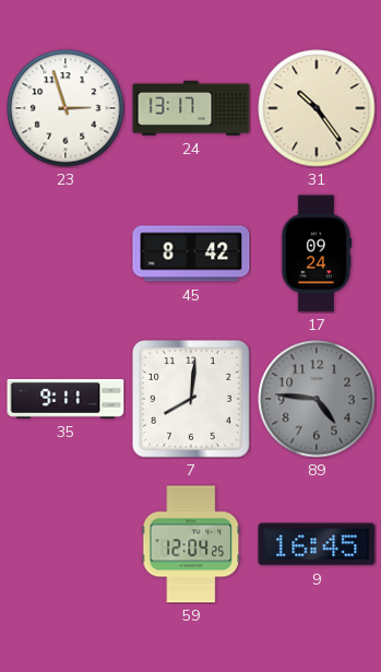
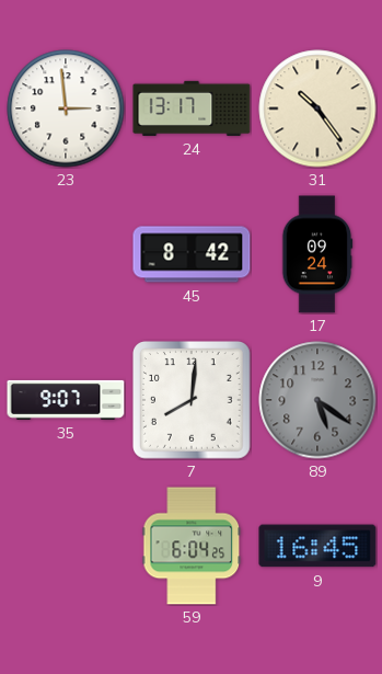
23: 2:57 -> 2:59 (66, 108)
35: 9:11 -> 9:07 (66, 400)
89: 4:46 -> 5:21 (317, 400)
59: 12:04 -> 6:04 (192, 546)
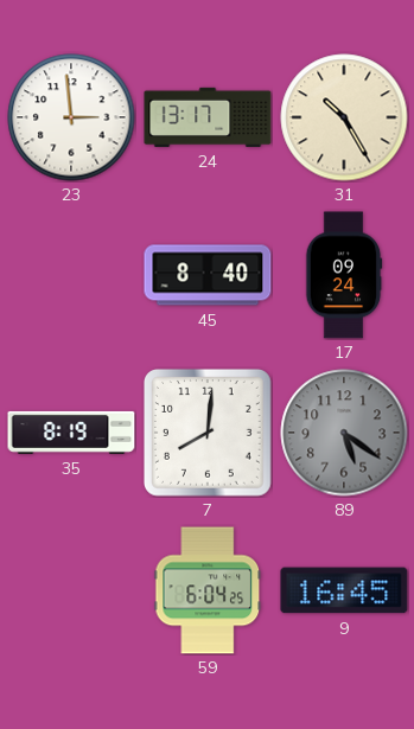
31: 10:24 -> 10:25 (344, 117)
45: 8:42 -> 8:40 (208, 275)
35: 9:07 -> 8:19 (71, 433)
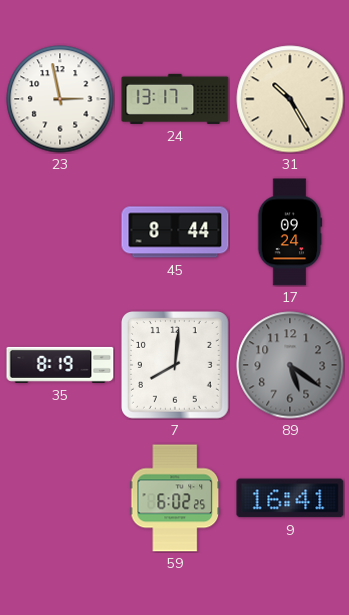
23: 2:59 -> 2:58 (60, 99)
45: 8:40 -> 8:44 (175, 232)
59: 6:04 -> 6:02 (175, 498)
9: 16:45 -> 16:41 (290, 498)
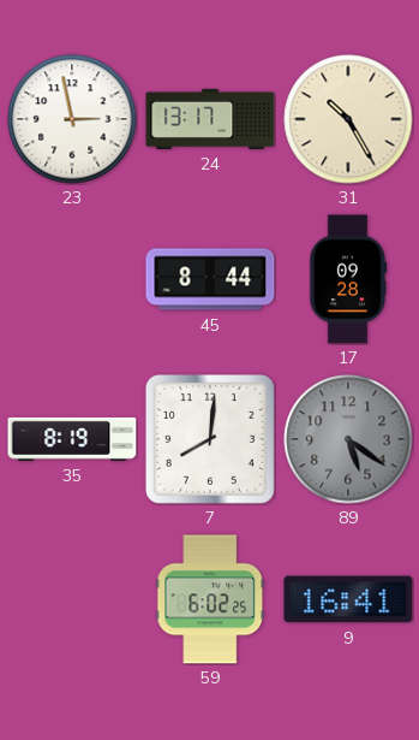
17: 09:24 -> 09:28 (348, 279)
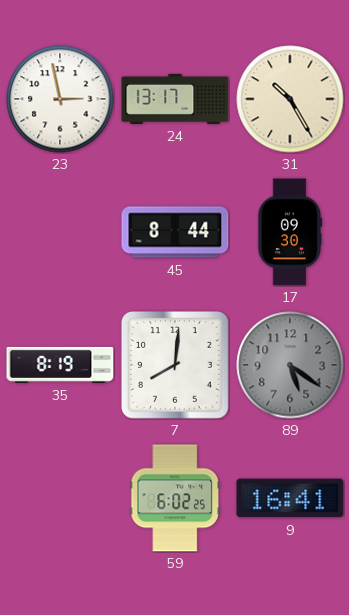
17: 09:28 -> 09:30 (290, 232)
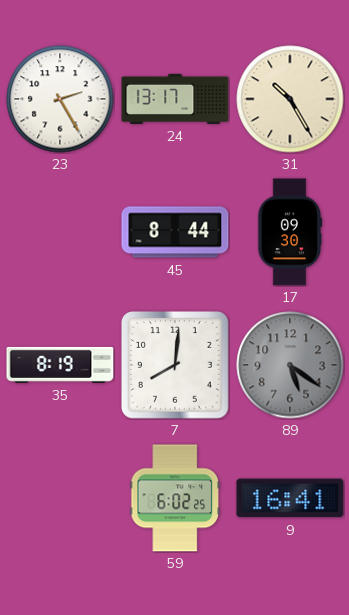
23: 2:58 -> 2:25 (60, 99)
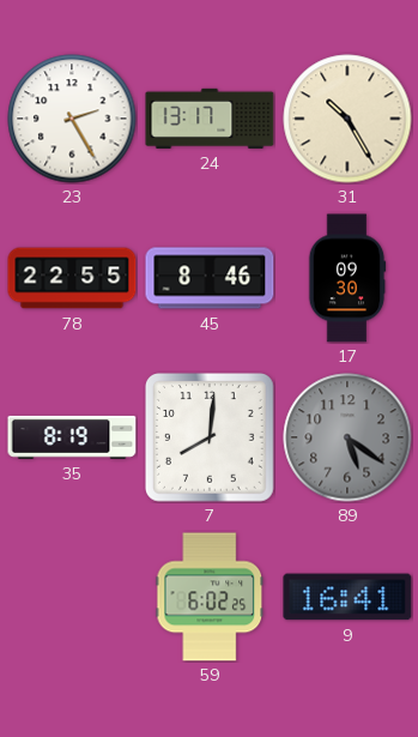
78: none -> 22:55 (72, 278)
45: 8:44 -> 8:46 (210, 278)
